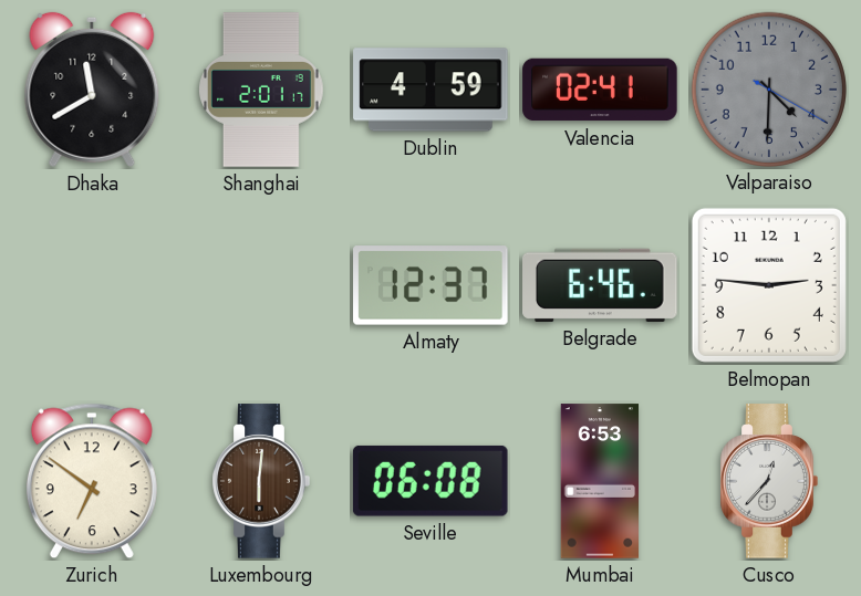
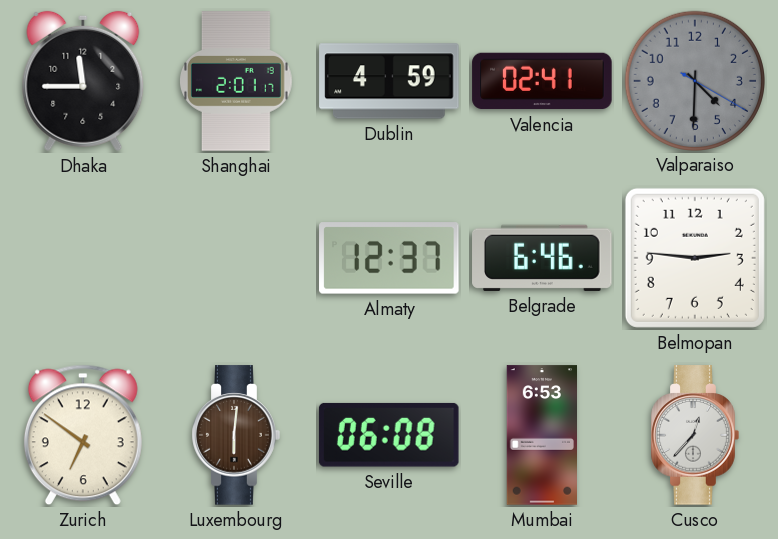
Dhaka: 11:40 -> 11:45 (83, 81)
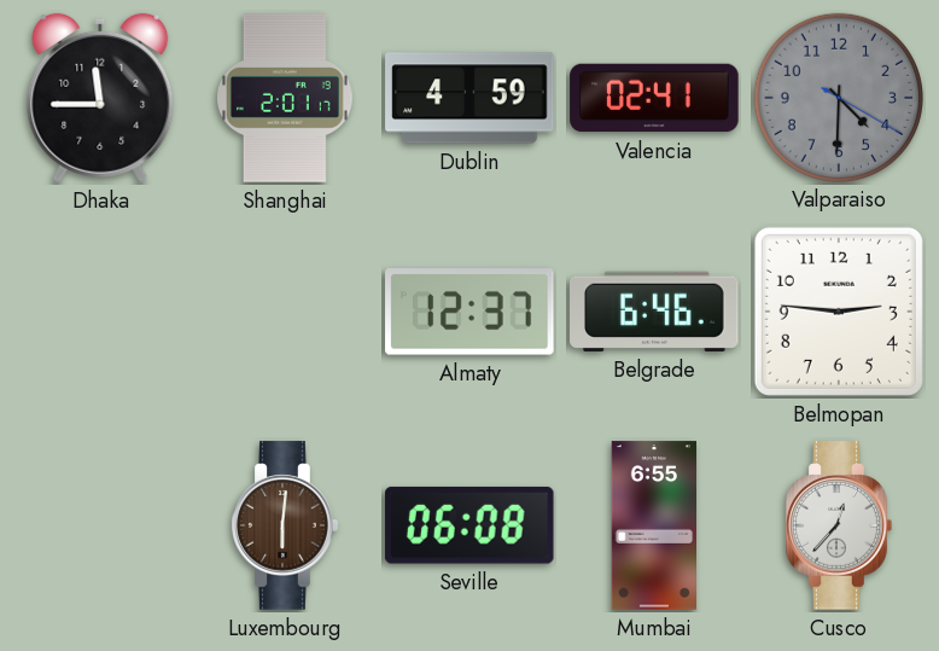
Zurich: 6:51 -> none (83, 435)
Mumbai: 6:53 -> 6:55 (654, 525)
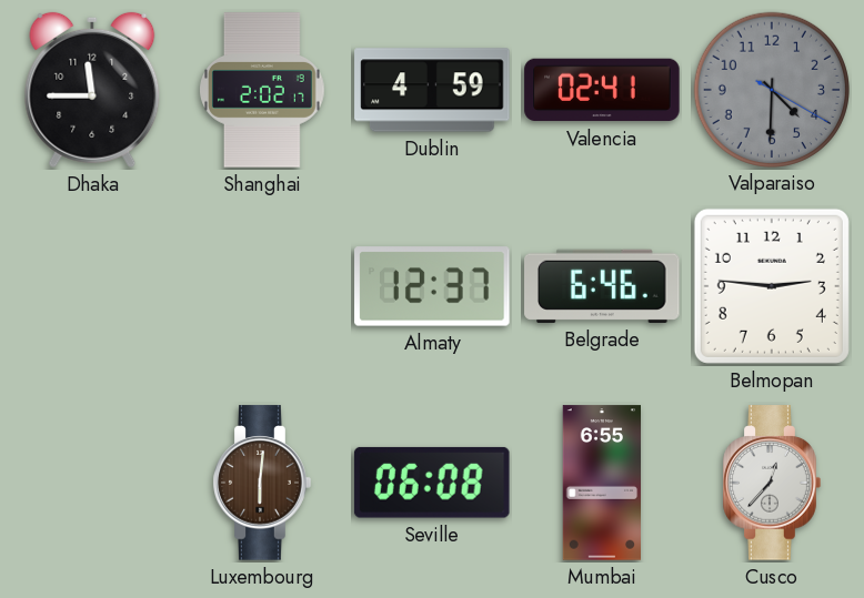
Shanghai: 2:01 -> 2:02 (263, 90)
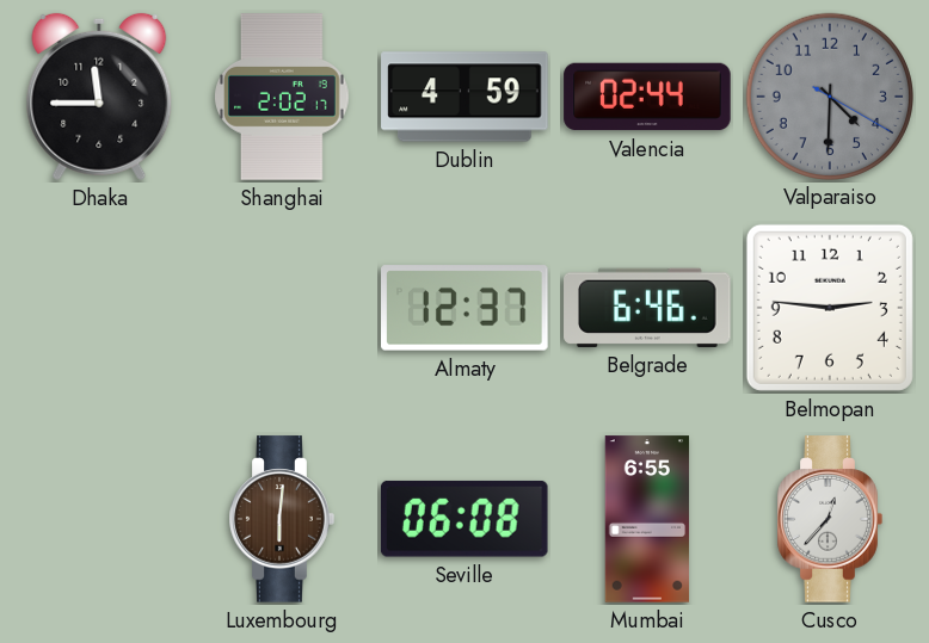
Valencia: 02:41 -> 02:44 (647, 97)
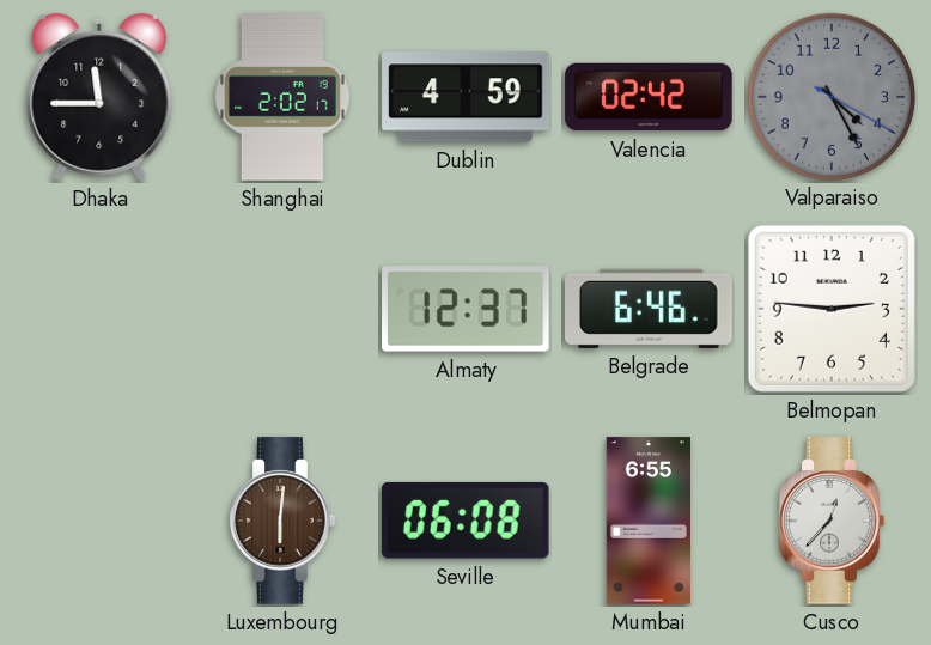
Valencia: 02:44 -> 02:42 (649, 97)
Valparaiso: 4:30 -> 4:25 (832, 96)
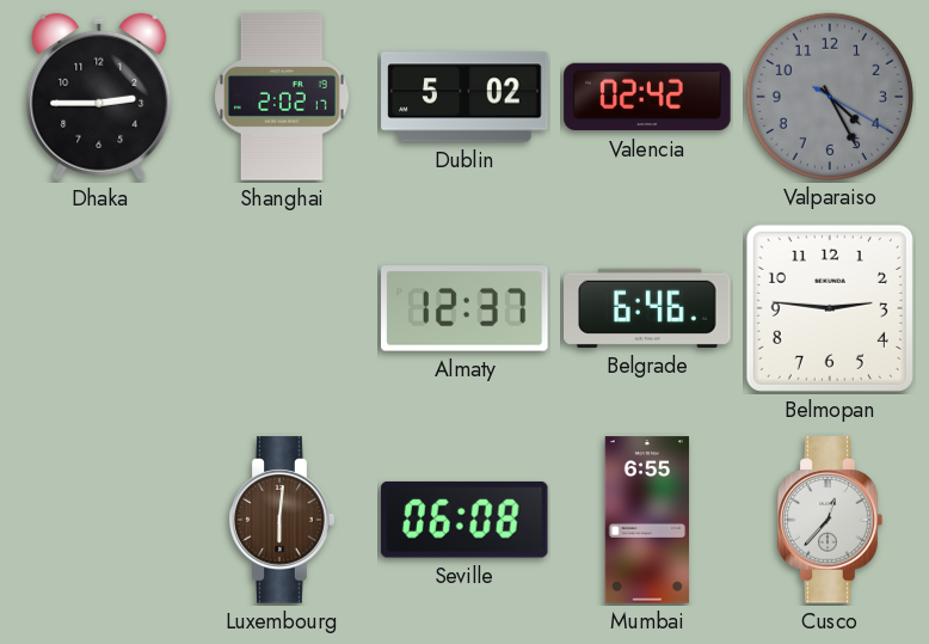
Dhaka: 11:45 -> 2:45 (99, 97)
Dublin: 4:59 -> 5:02 (464, 97)
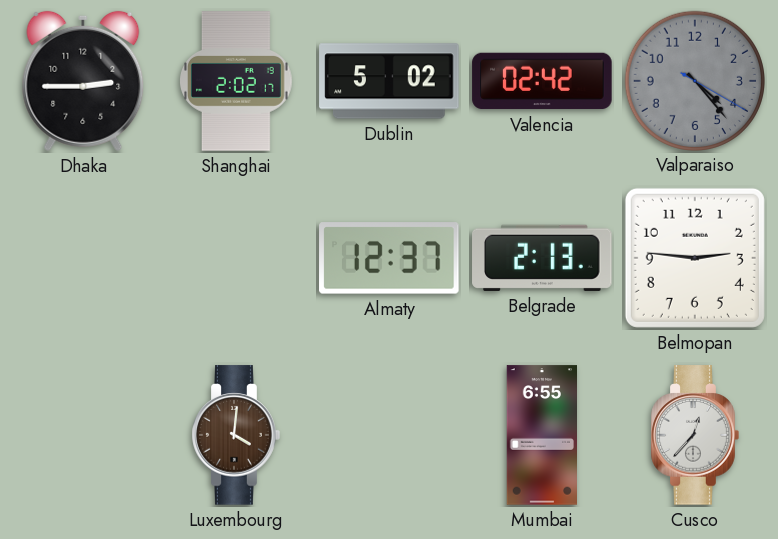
Valparaiso: 4:25 -> 4:23 (695, 80)
Belgrade: 6:46 -> 2:13 (542, 258)
Luxembourg: 6:01 -> 4:01 (236, 435)
Seville: 06:08 -> none (464, 520)
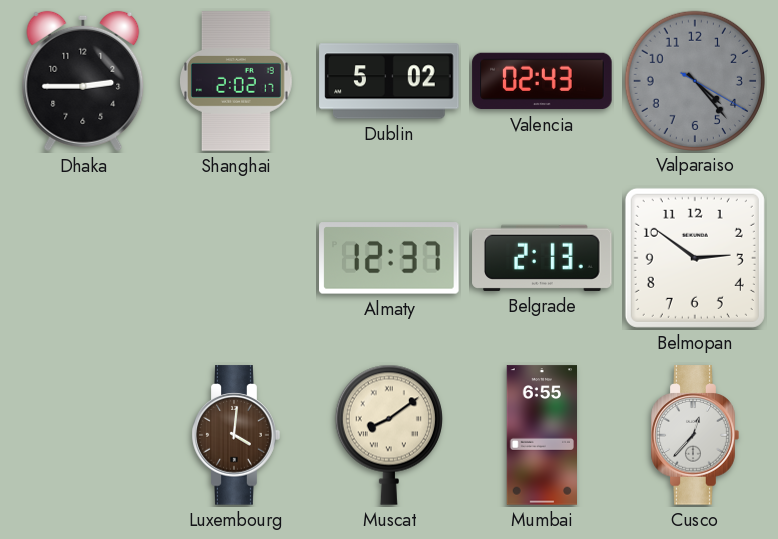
Valencia: 02:42 -> 02:43 (542, 81)
Belmopan: 2:46 -> 2:51 (695, 258)
Muscat: none -> 8:09 (389, 435)
